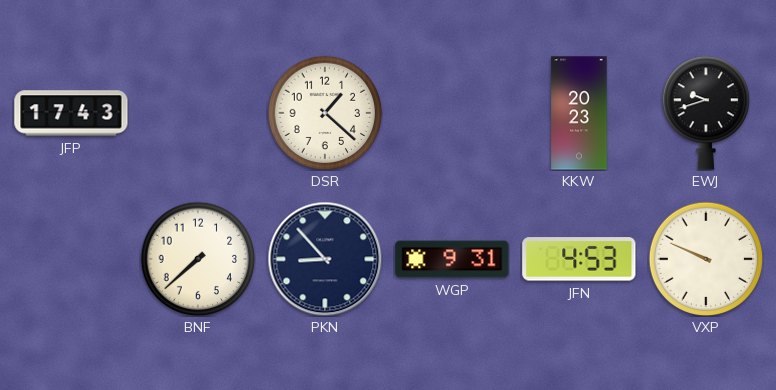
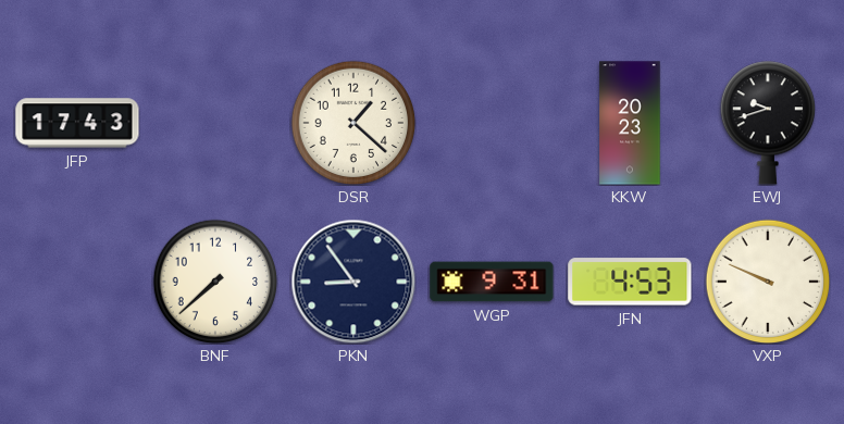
PKN: 8:53 -> 8:54 (353, 282)
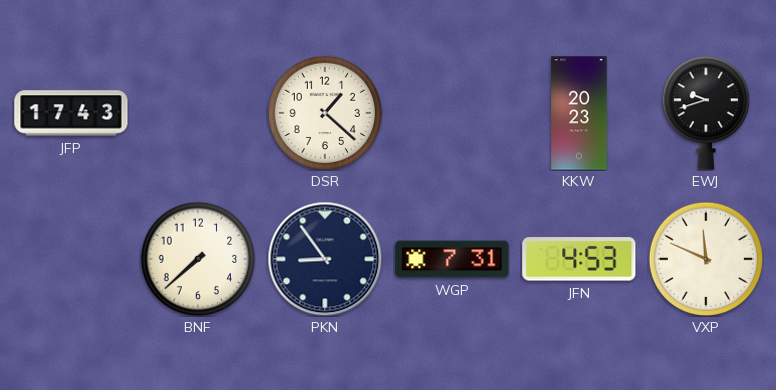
WGP: 9:31 -> 7:31 (452, 259)
VXP: 9:49 -> 11:49 (706, 259)
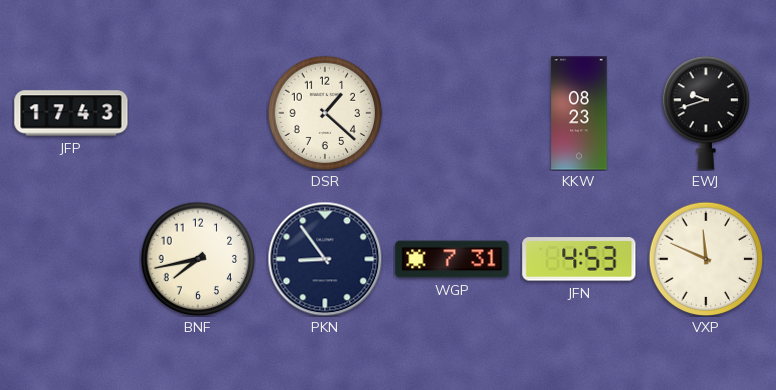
KKW: 20:23 -> 08:23 (579, 113)
BNF: 7:38 -> 7:43 (198, 259)
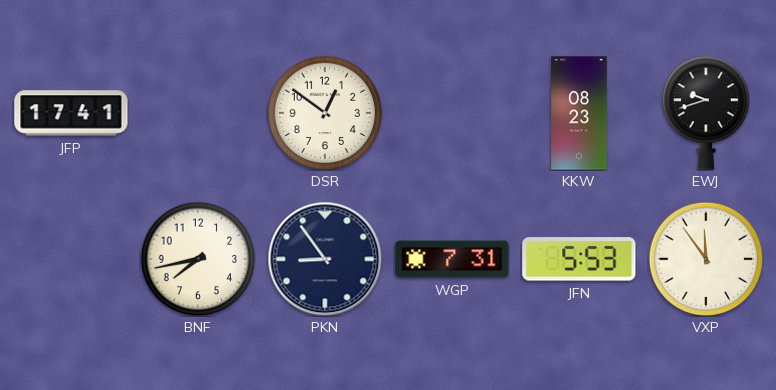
JFP: 17:43 -> 17:41 (71, 113)
DSR: 1:22 -> 12:51 (325, 113)
JFN: 4:53 -> 5:53 (579, 259)
VXP: 11:49 -> 11:54 (706, 259)
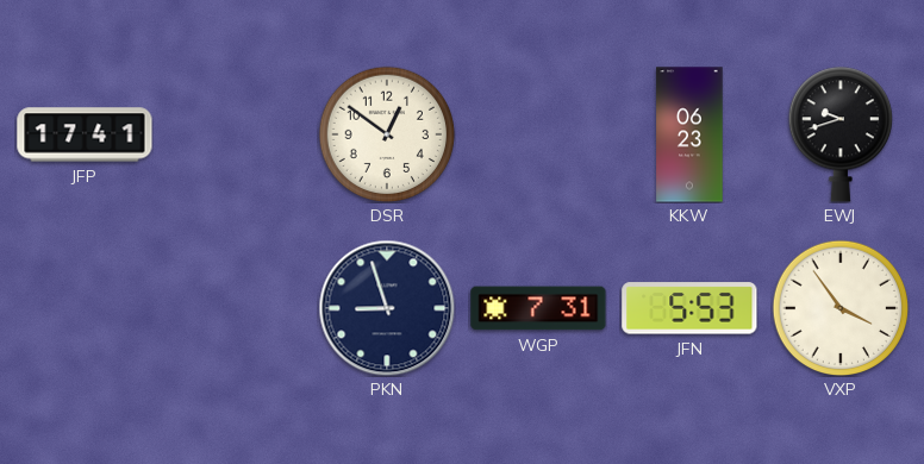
KKW: 08:23 -> 06:23 (689, 134)
BNF: 7:43 -> none (198, 259)
PKN: 8:54 -> 8:57 (387, 308)
VXP: 11:54 -> 3:54 (841, 308)
